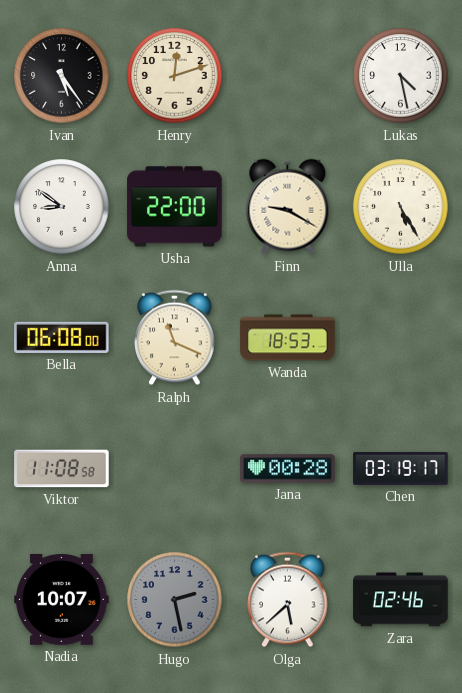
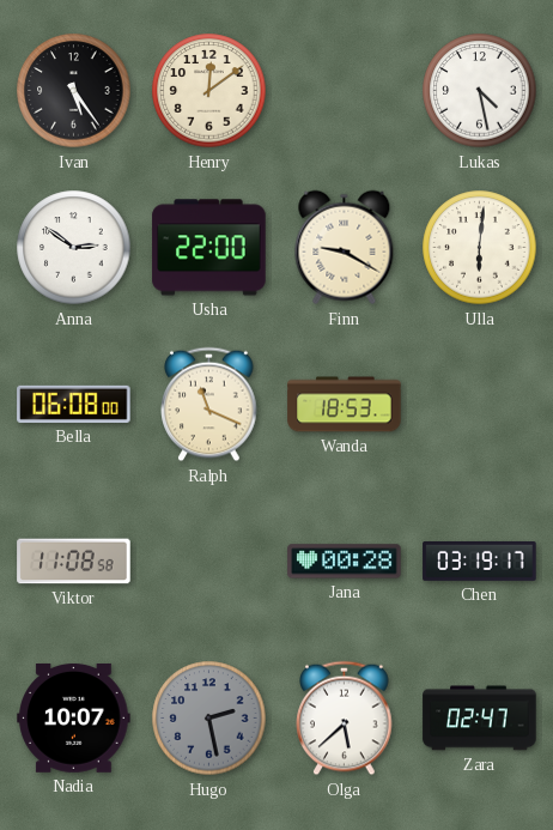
Henry: 12:12 -> 12:09 (209, 91)
Anna: 8:51 -> 2:51 (74, 248)
Ulla: 5:25 -> 6:01 (480, 248)
Zara: 02:46 -> 02:47 (480, 719)
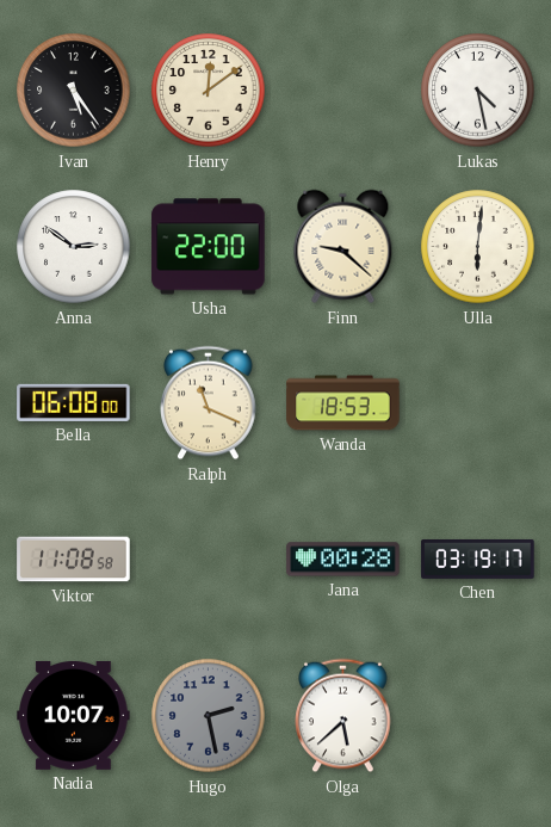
Finn: 9:20 -> 9:22 (343, 247)
Zara: 02:47 -> none (480, 719)
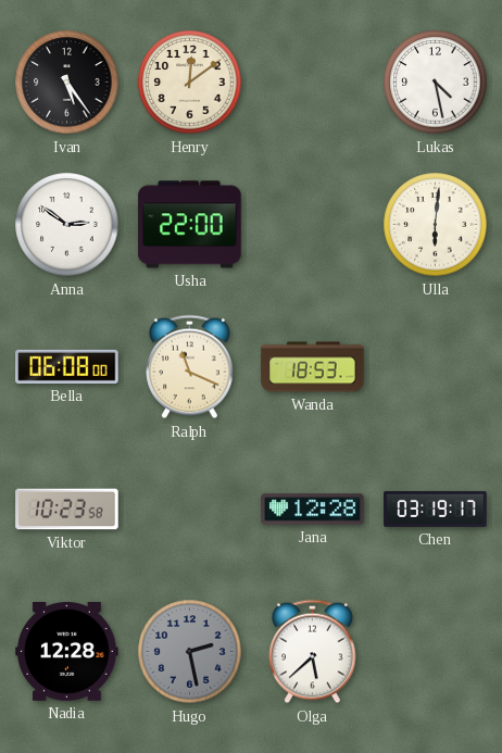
Finn: 9:22 -> none (343, 247)
Viktor: 11:08 -> 10:23 (67, 510)
Jana: 00:28 -> 12:28 (313, 510)
Nadia: 10:07 -> 12:28 (67, 651)
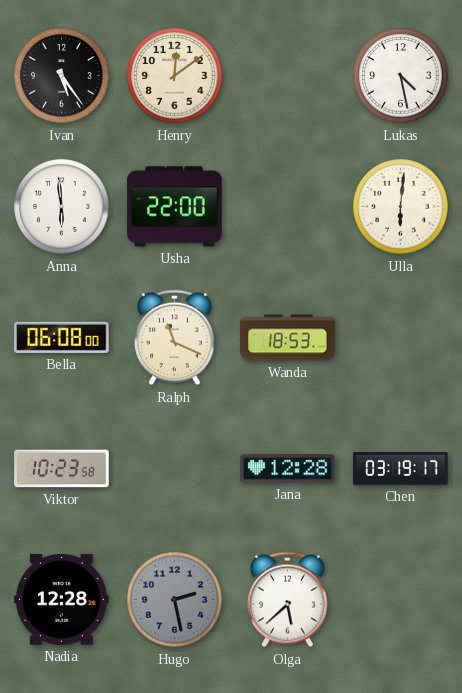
Anna: 2:51 -> 5:59 (62, 207)
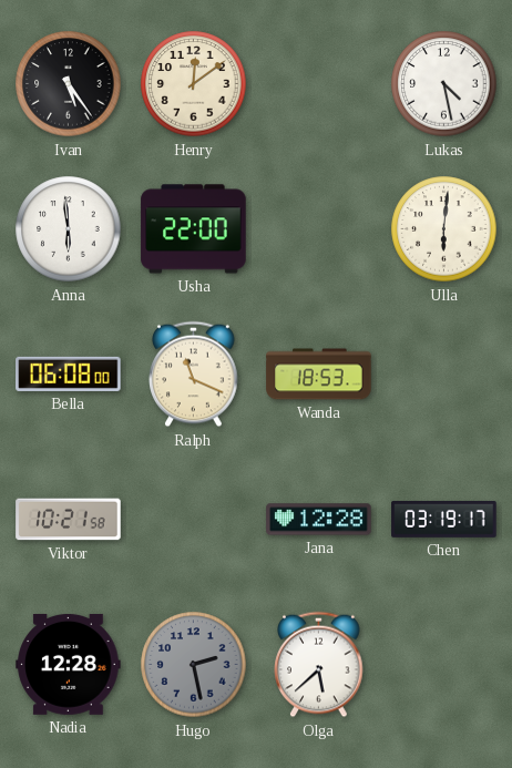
Viktor: 10:23 -> 10:21 (69, 520)
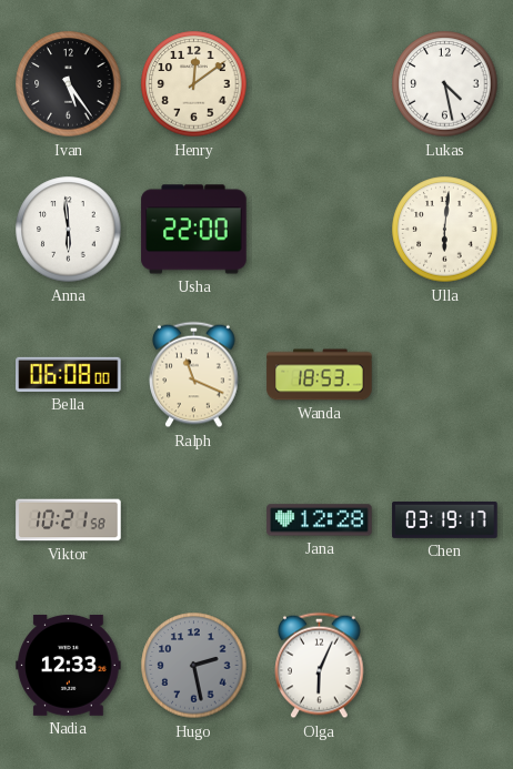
Nadia: 12:28 -> 12:33 (69, 665)
Olga: 5:38 -> 6:04 (320, 666)
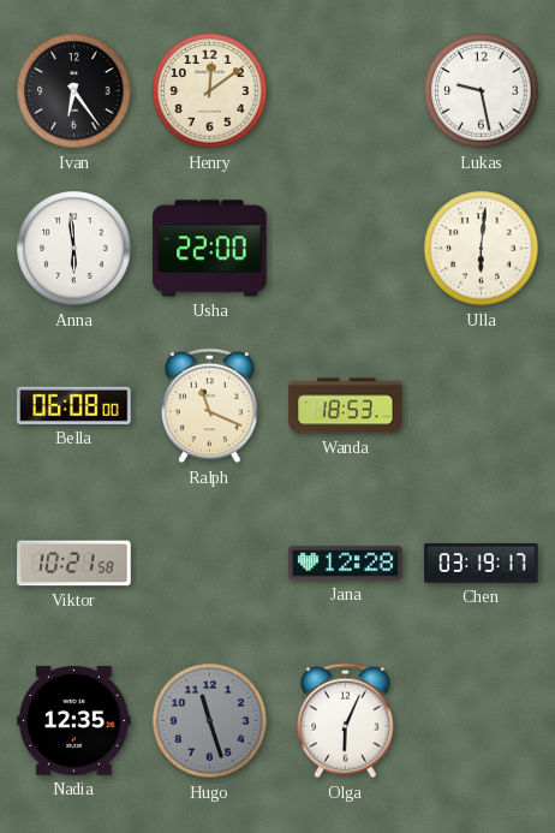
Ivan: 5:24 -> 6:24 (74, 91)
Lukas: 4:28 -> 9:28 (482, 91)
Nadia: 12:33 -> 12:35 (74, 720)
Hugo: 2:28 -> 11:27 (210, 721)
